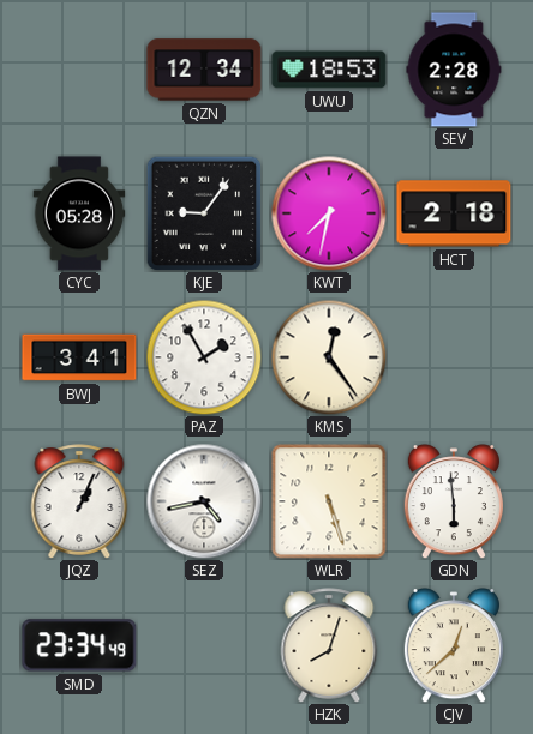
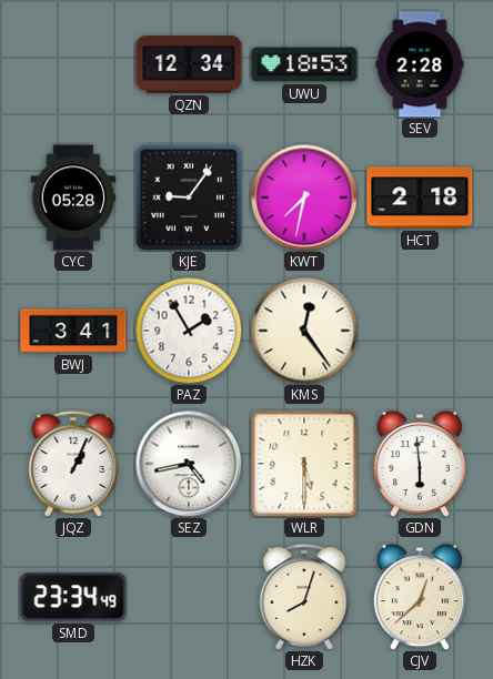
WLR: 5:27 -> 5:30 (304, 464)
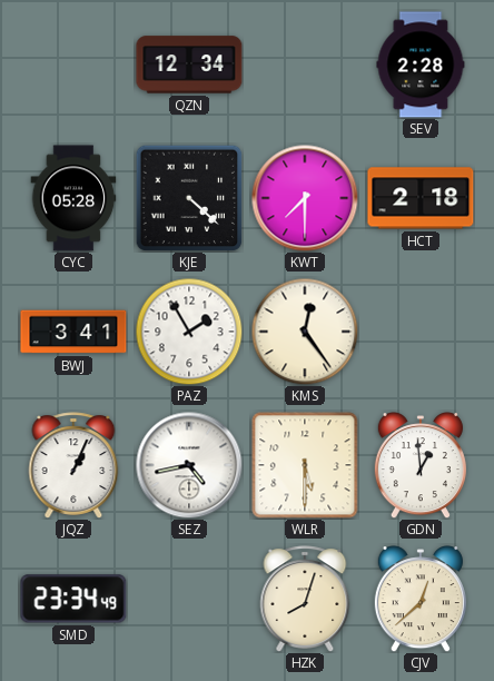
UWU: 18:53 -> none (304, 64)
KJE: 9:06 -> 4:22 (189, 198)
KWT: 7:32 -> 7:30 (305, 198)
GDN: 5:59 -> 12:59 (421, 465)
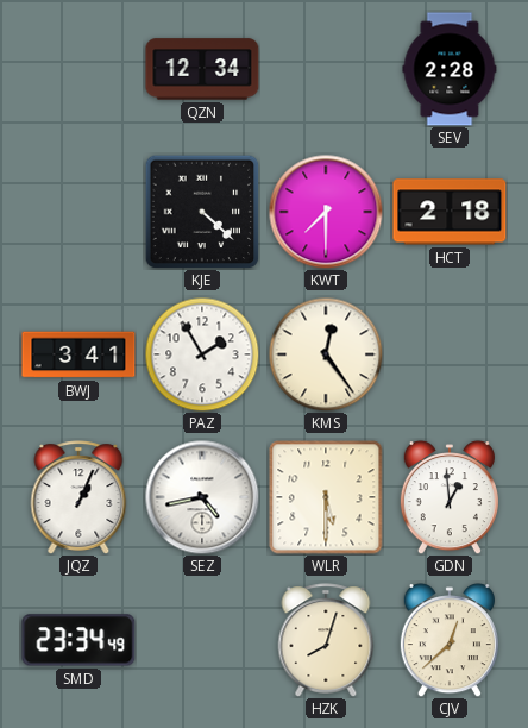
CYC: 05:28 -> none (73, 198)
